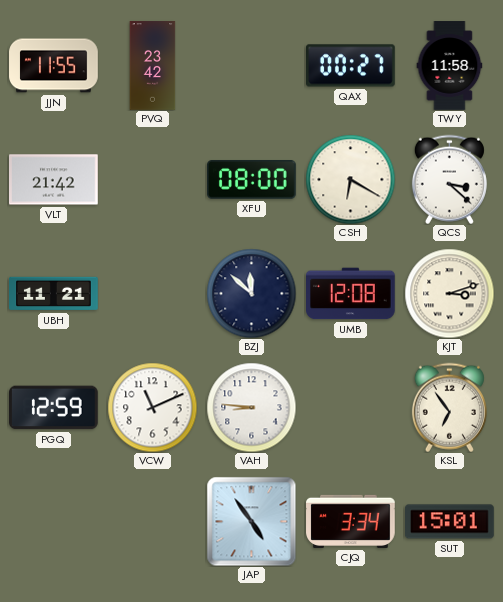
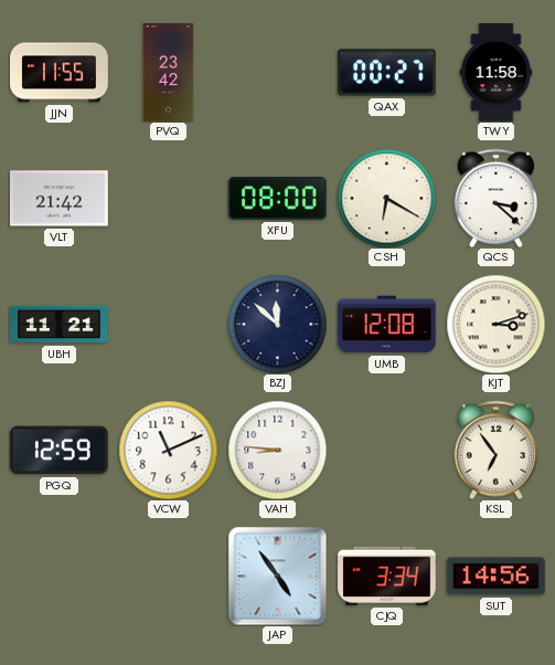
SUT: 15:01 -> 14:56 (497, 577)
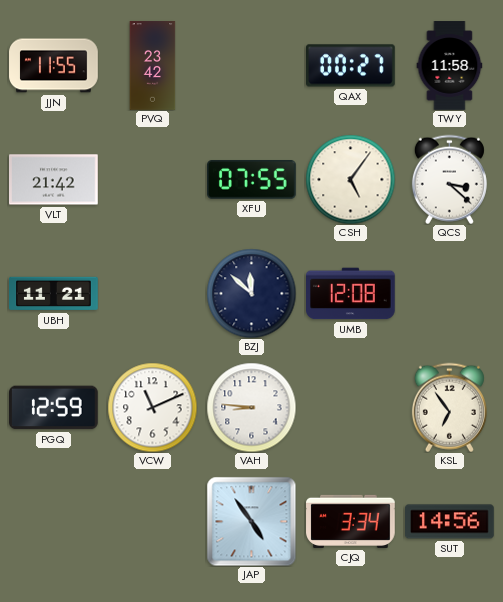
XFU: 08:00 -> 07:55 (252, 180)
CSH: 6:20 -> 5:06 (350, 179)
KJT: 3:12 -> none (495, 324)
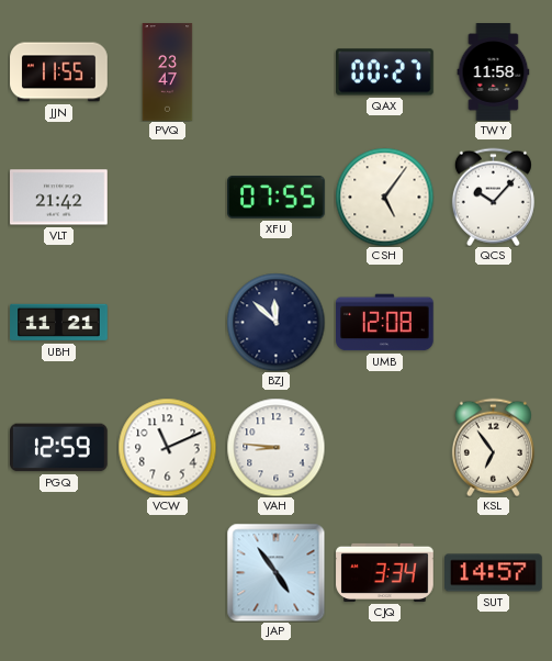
PVQ: 23:42 -> 23:47 (168, 72)
QCS: 3:22 -> 10:07 (493, 197)
SUT: 14:56 -> 14:57 (494, 573)
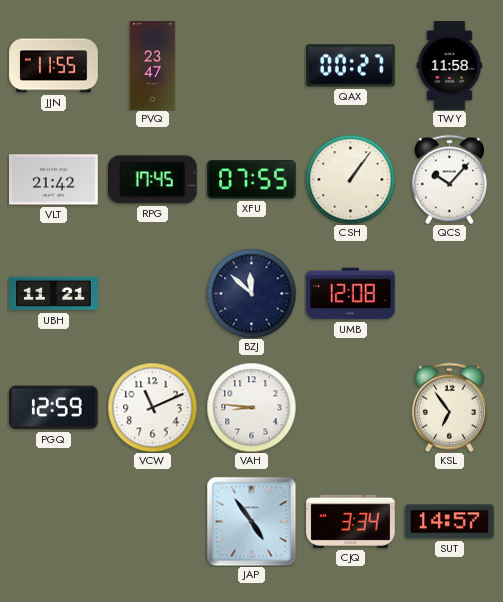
RPG: none -> 17:45 (152, 180)
CSH: 5:06 -> 1:06 (350, 179)
